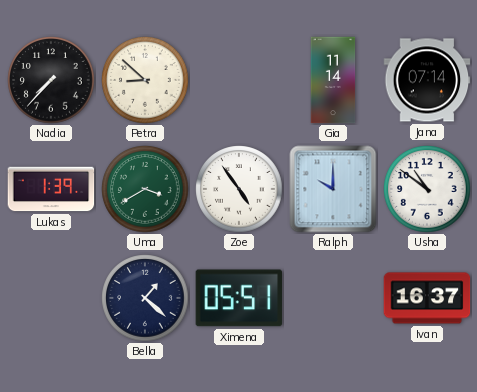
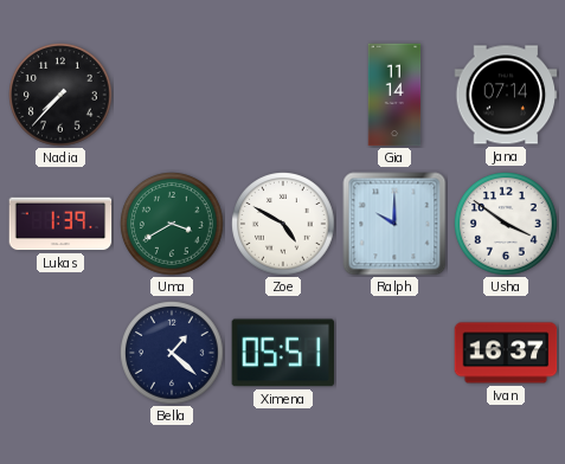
Petra: 8:52 -> none (145, 80)
Zoe: 4:54 -> 4:50 (283, 224)
Usha: 10:51 -> 3:51 (506, 224)
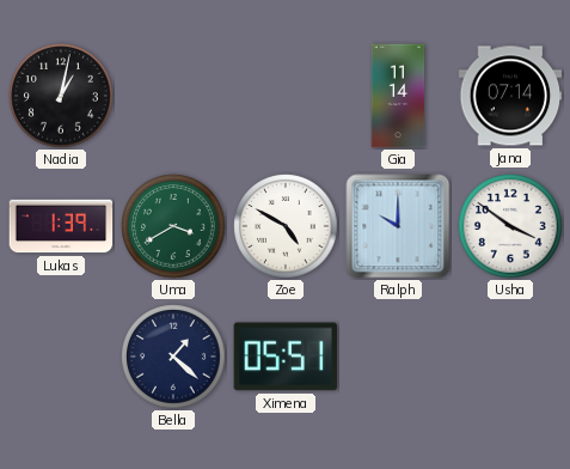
Nadia: 7:37 -> 1:02 (61, 96)
Ivan: 16:37 -> none (506, 353)
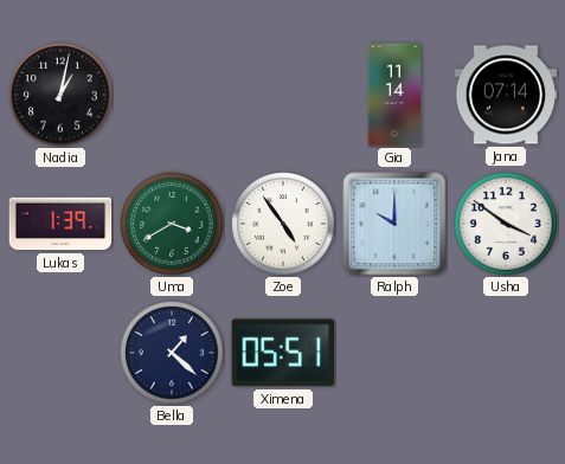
Zoe: 4:50 -> 4:54 (283, 224)
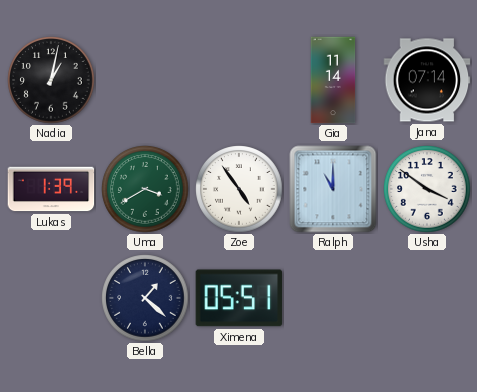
Ralph: 10:00 -> 11:00 (333, 189)
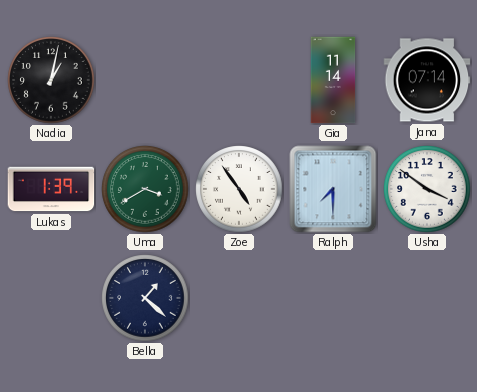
Ralph: 11:00 -> 7:30 (333, 189)
Ximena: 05:51 -> none (239, 298)
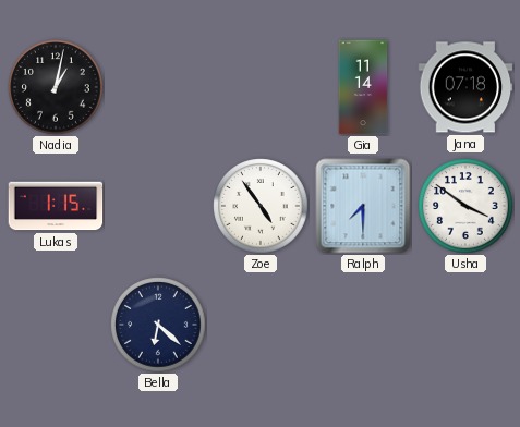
Jana: 07:14 -> 07:18 (465, 87)
Lukas: 1:39 -> 1:15 (56, 206)
Uma: 3:40 -> none (145, 189)
Bella: 1:22 -> 6:22 (158, 325)
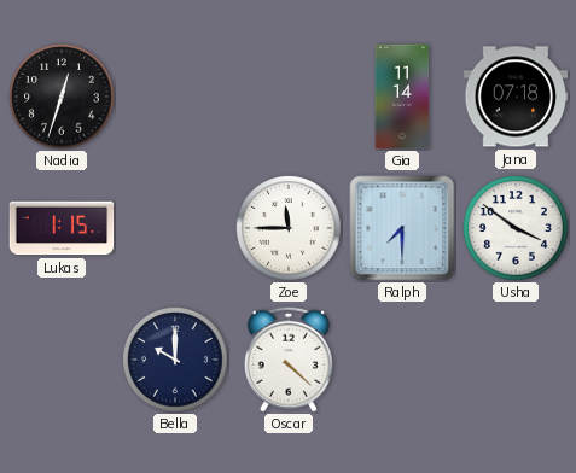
Nadia: 1:02 -> 12:33 (62, 97)
Zoe: 4:54 -> 11:45 (289, 228)
Bella: 6:22 -> 10:00 (175, 360)
Oscar: none -> 4:22 (289, 360)
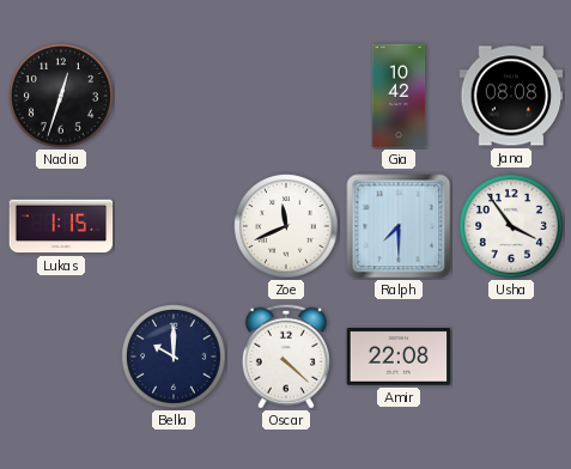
Gia: 11:14 -> 10:42 (399, 96)
Jana: 07:18 -> 08:08 (511, 96)
Zoe: 11:45 -> 11:41 (286, 226)
Usha: 3:51 -> 3:54 (511, 226)
Amir: none -> 22:08 (399, 357)
